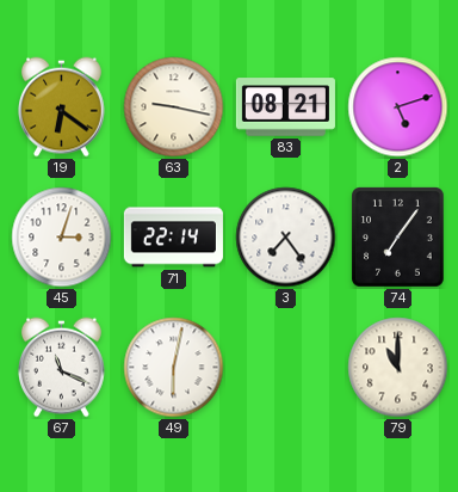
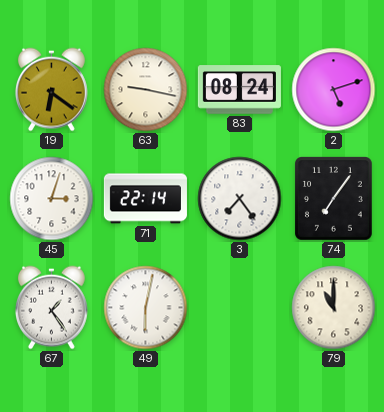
83: 08:21 -> 08:24 (239, 90)
67: 11:19 -> 1:24 (51, 308)
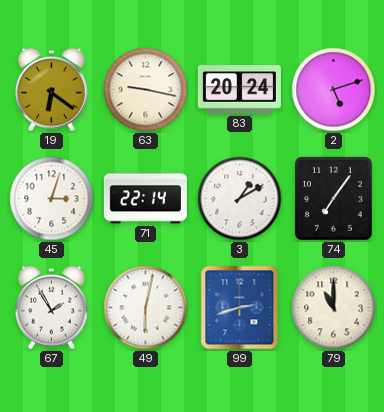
83: 08:24 -> 20:24 (239, 90)
3: 7:24 -> 1:10 (240, 199)
67: 1:24 -> 1:55 (51, 308)
99: none -> 2:42 (240, 308)
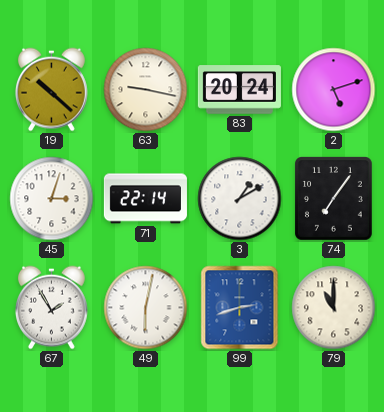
19: 6:21 -> 10:22 (51, 90)
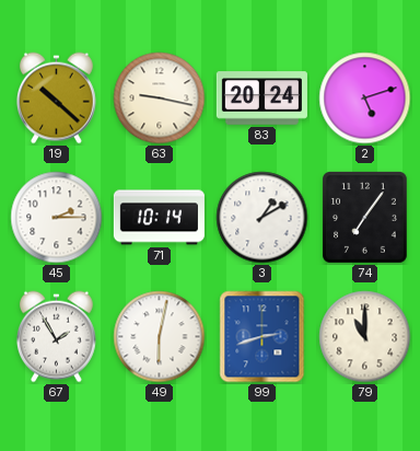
45: 3:03 -> 2:15 (57, 218)
71: 22:14 -> 10:14 (159, 218)
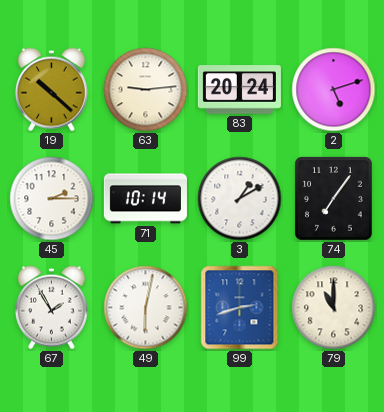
63: 9:17 -> 9:14 (146, 90)
